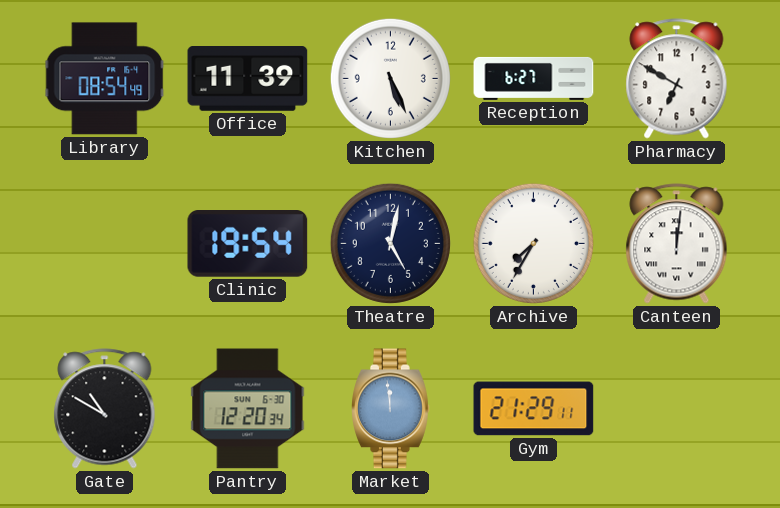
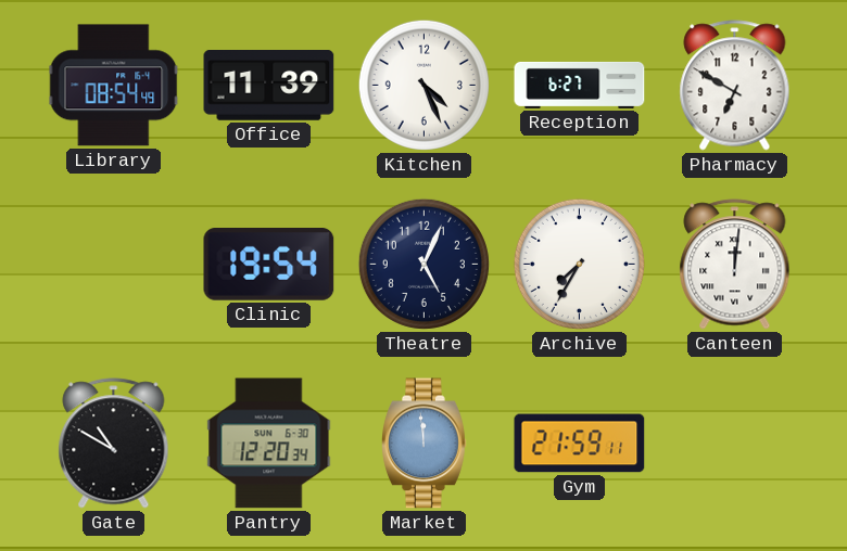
Kitchen: 5:26 -> 4:26 (423, 85)
Theatre: 5:02 -> 5:04 (423, 264)
Gym: 21:29 -> 21:59 (580, 444)
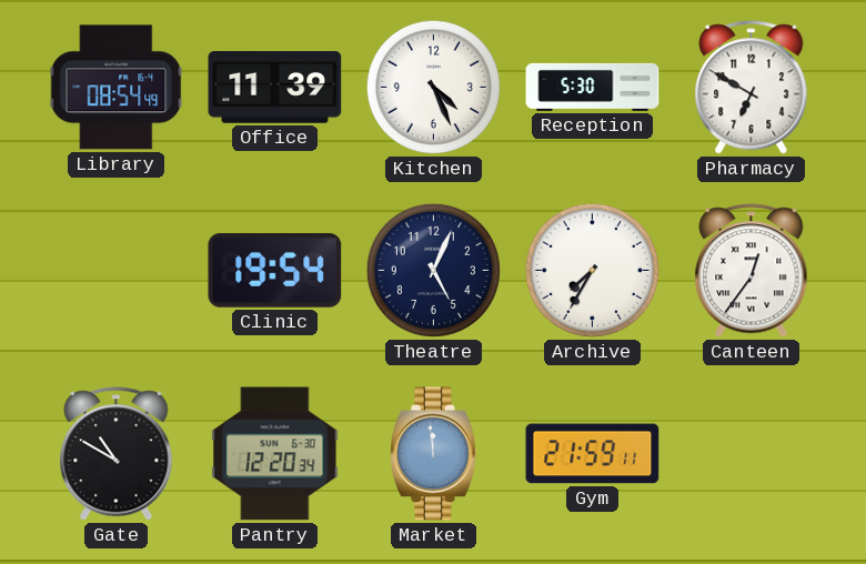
Reception: 6:27 -> 5:30 (593, 87)
Canteen: 12:01 -> 12:36 (752, 271)
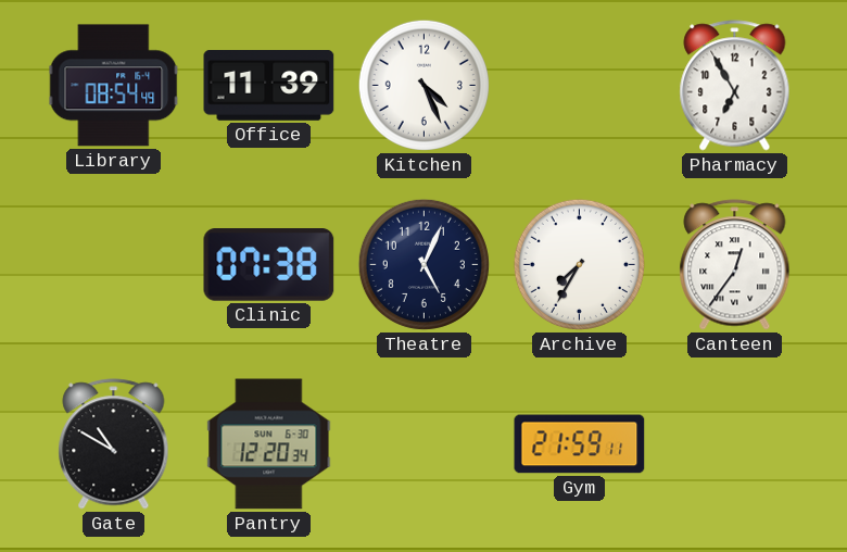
Reception: 5:30 -> none (593, 87)
Pharmacy: 6:50 -> 6:55 (735, 86)
Clinic: 19:54 -> 07:38 (269, 265)
Market: 11:59 -> none (434, 454)
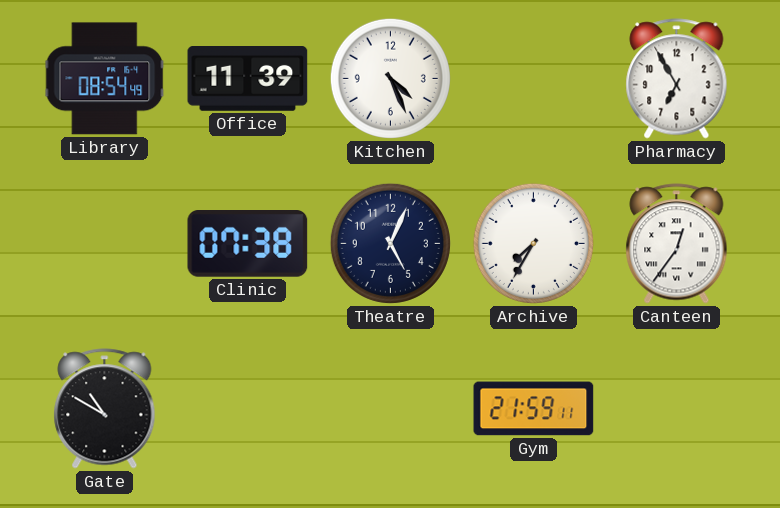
Pantry: 12:20 -> none (269, 444)
